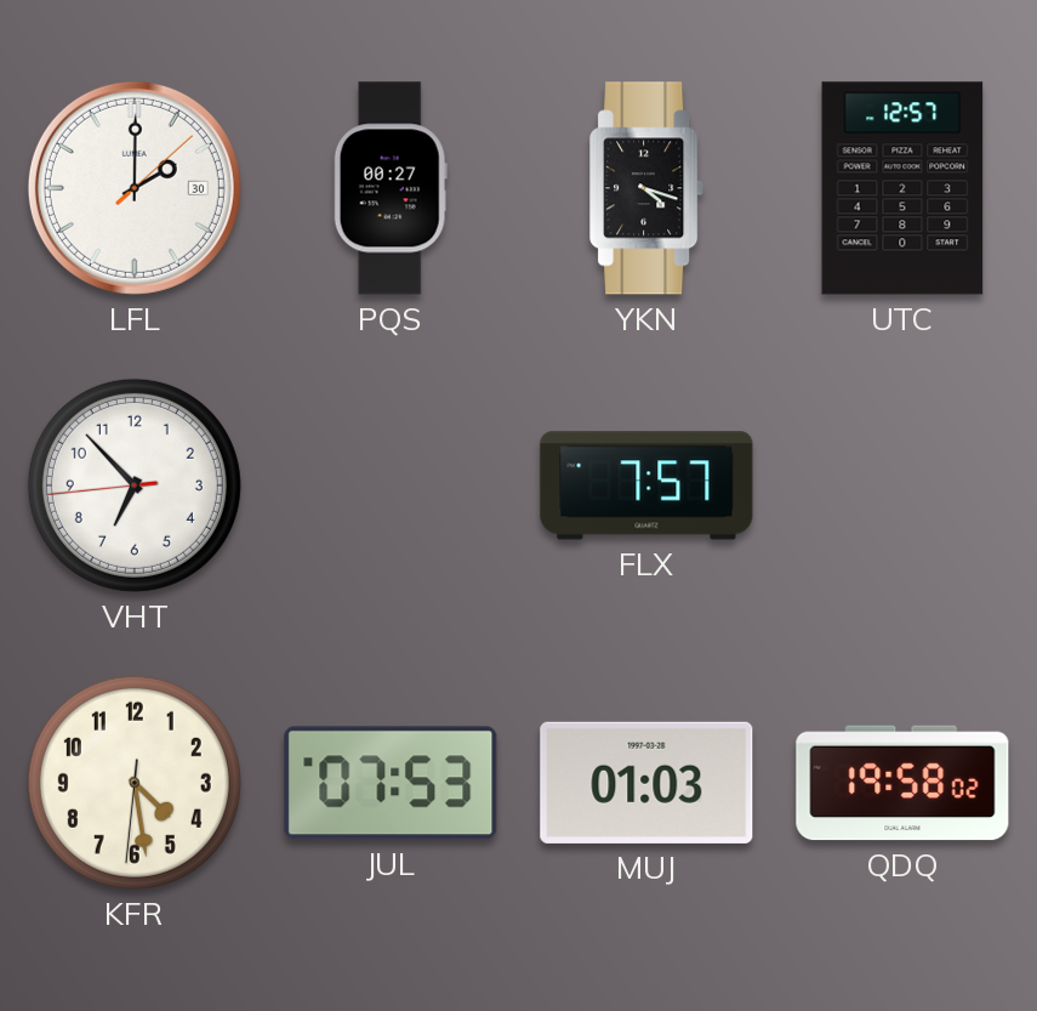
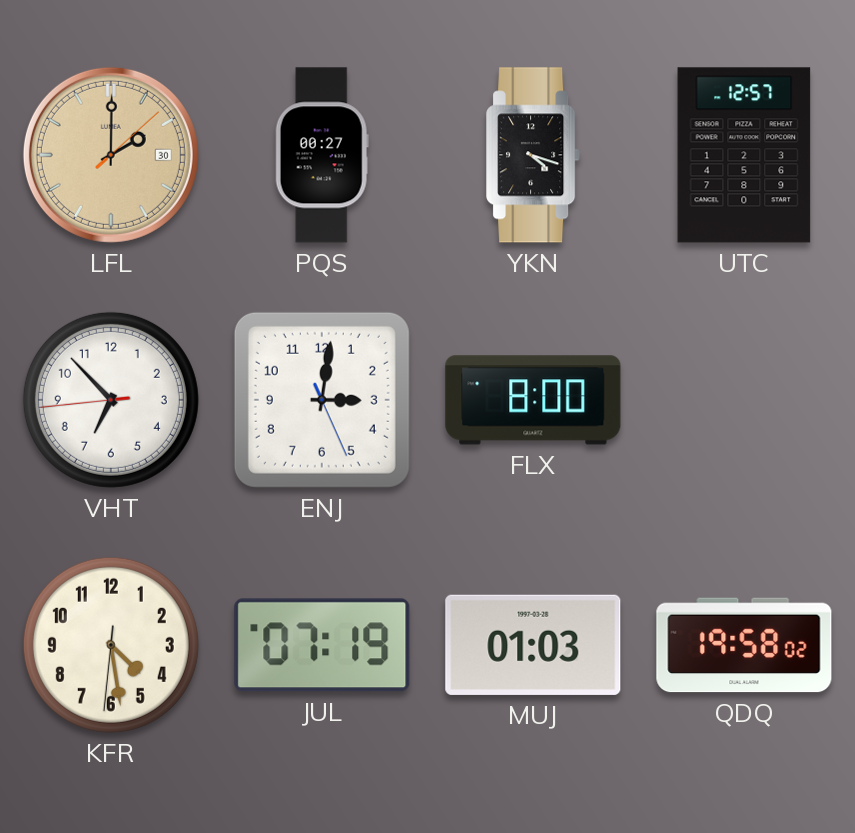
LFL dial: white -> champagne (111, 155)
ENJ: none -> 3:01 (322, 400)
FLX: 7:57 -> 8:00 (533, 400)
JUL: 07:53 -> 07:19 (322, 645)
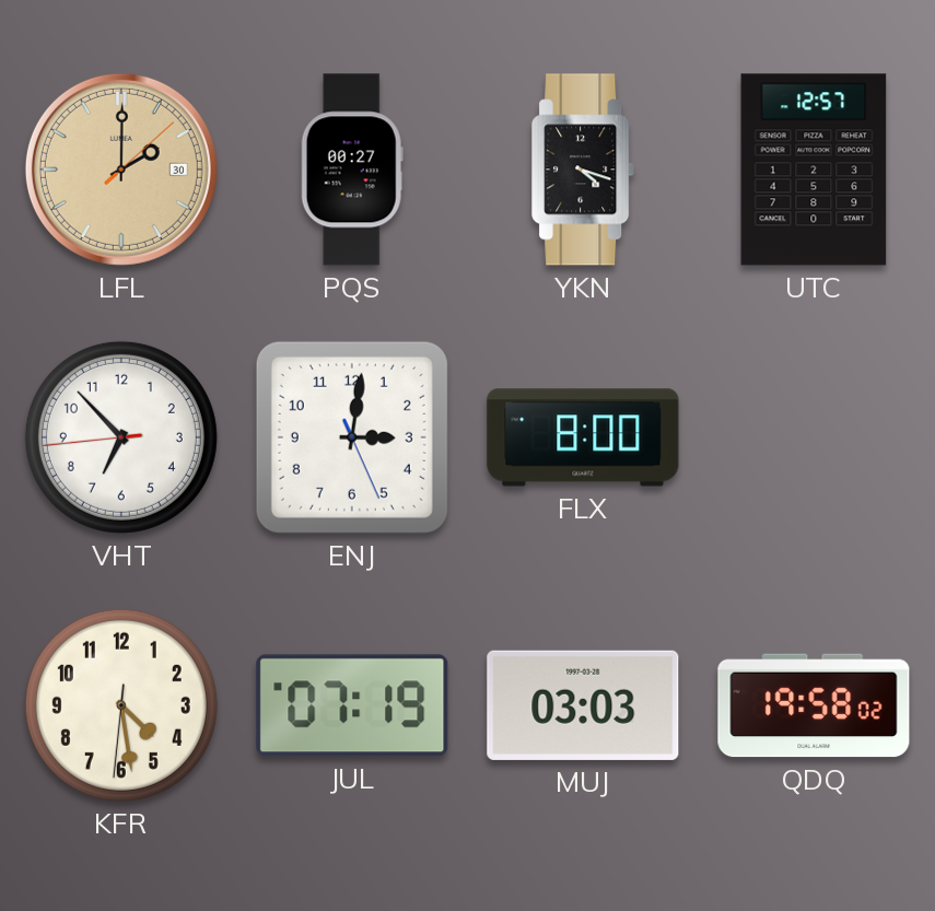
MUJ: 01:03 -> 03:03 (583, 705)
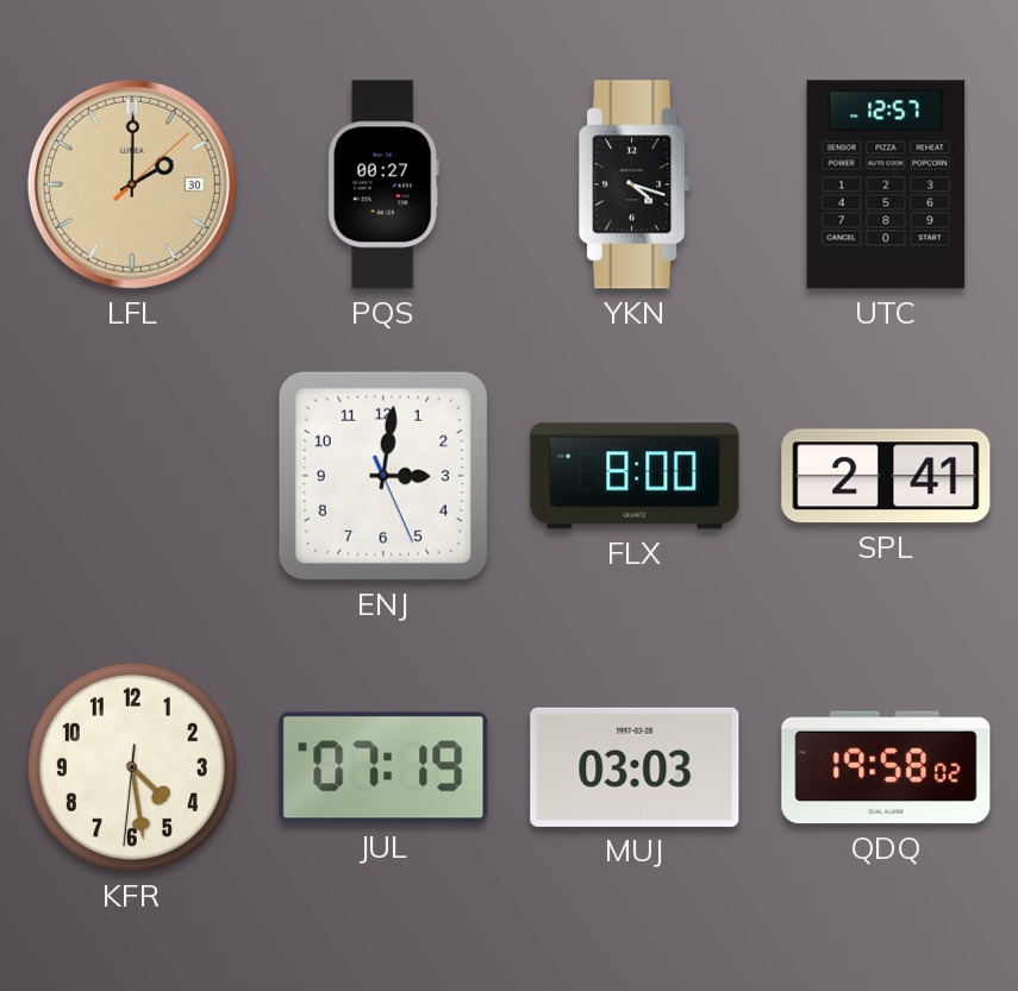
VHT: 6:52 -> none (121, 437)
SPL: none -> 2:41 (886, 476)
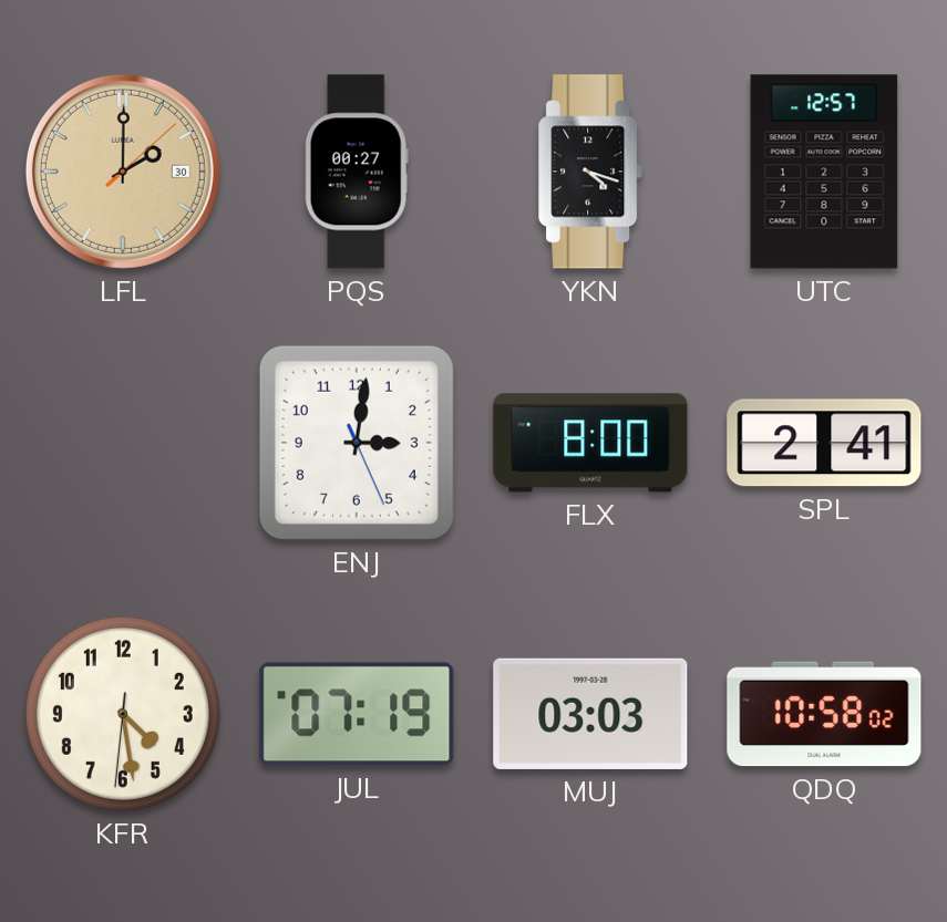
QDQ: 19:58 -> 10:58 (824, 714)
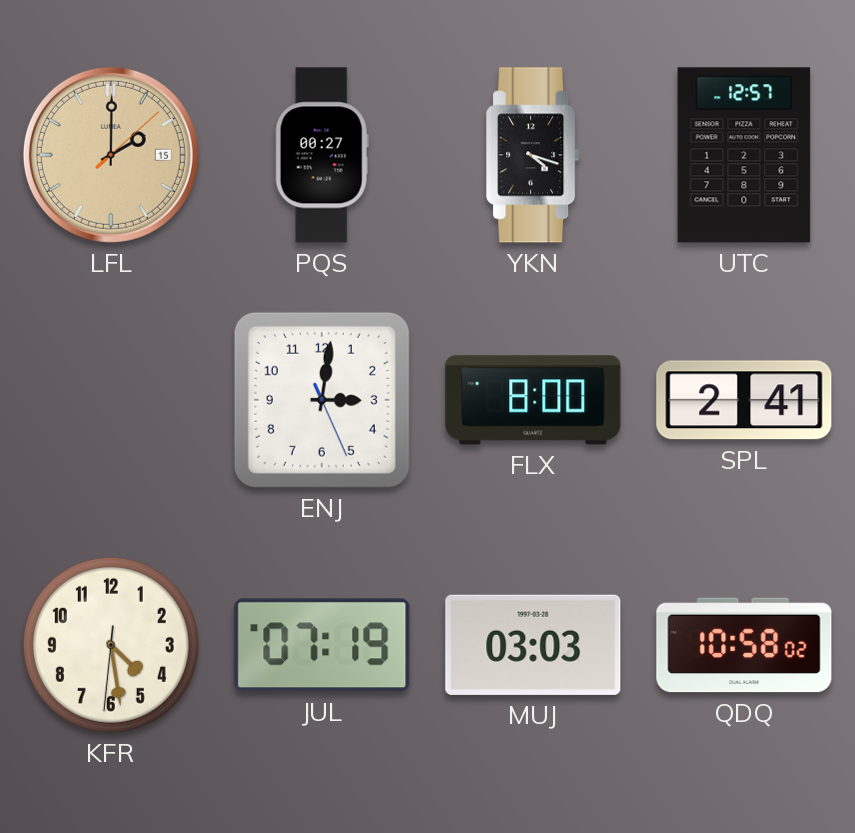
LFL date: 30 -> 15 (111, 155)
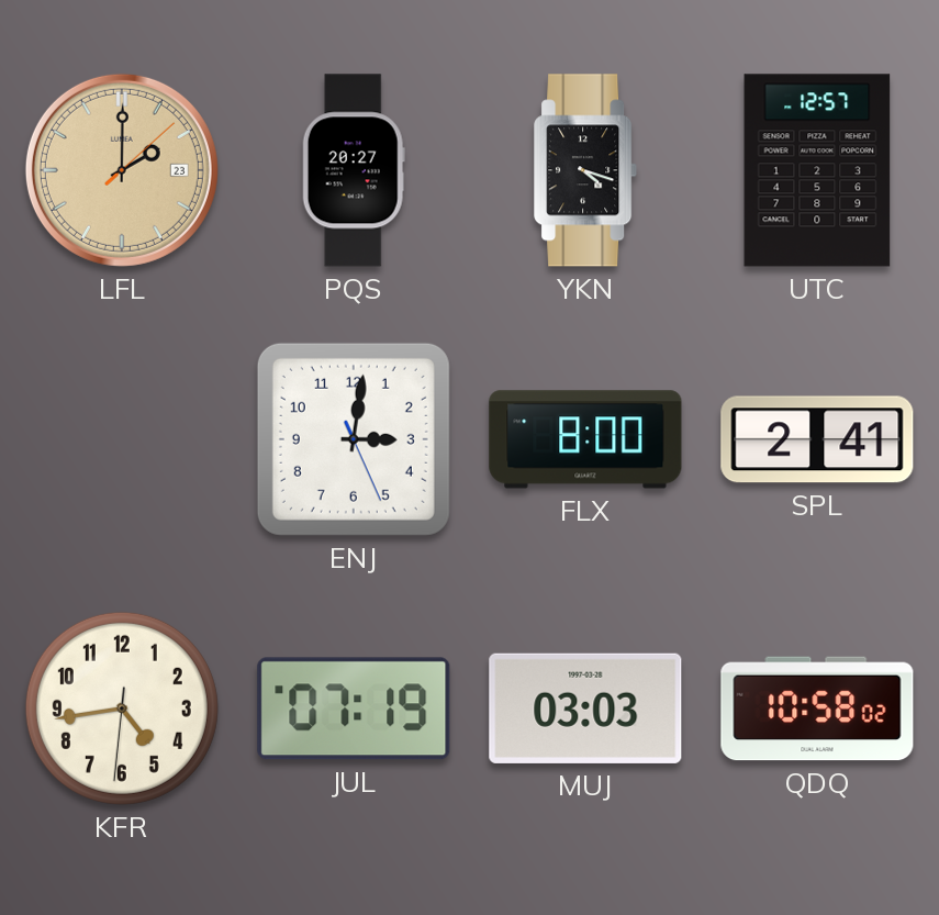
LFL date: 15 -> 23 (122, 170)
PQS: 00:27 -> 20:27 (354, 170)
KFR: 4:28 -> 4:43 (122, 708)
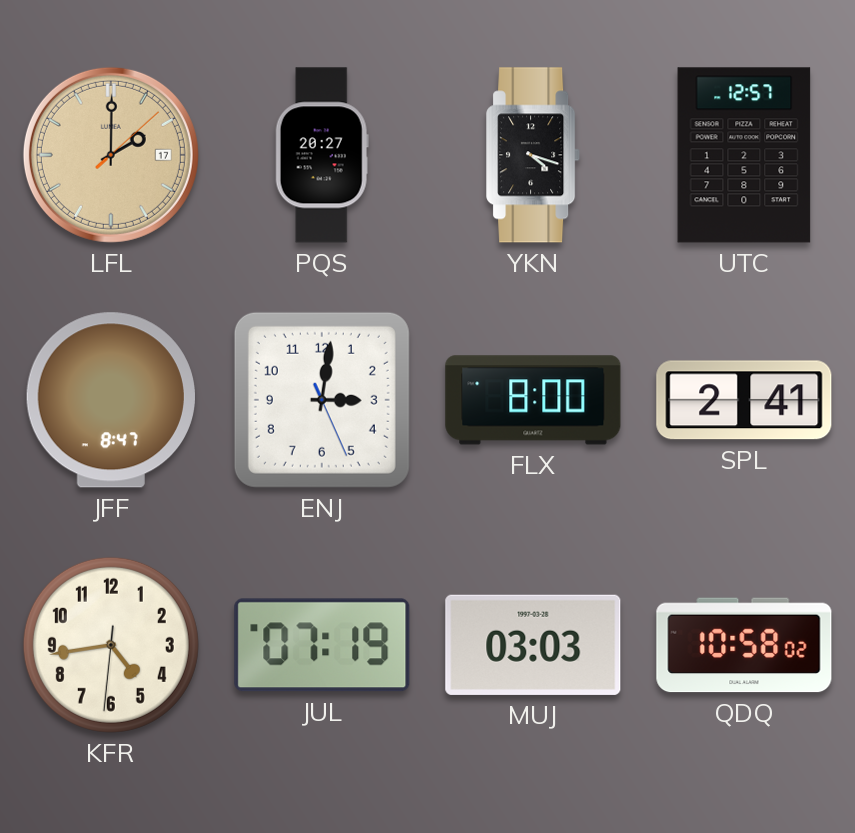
LFL date: 23 -> 17 (111, 155)
JFF: none -> 8:47 (111, 400)
